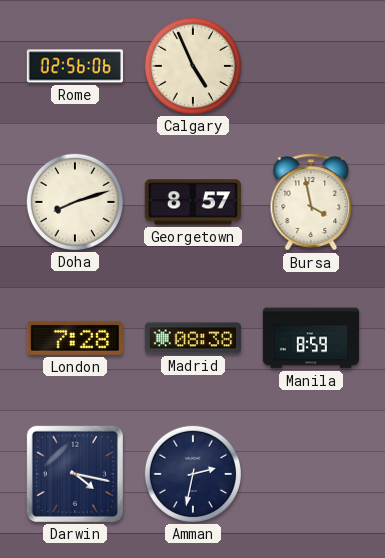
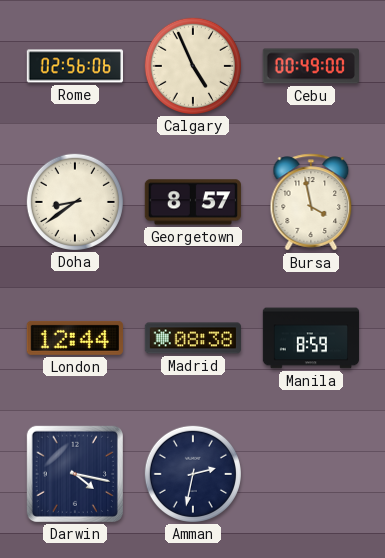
Cebu: none -> 00:49 (311, 66)
Doha: 8:12 -> 8:39 (74, 201)
London: 7:28 -> 12:44 (75, 338)
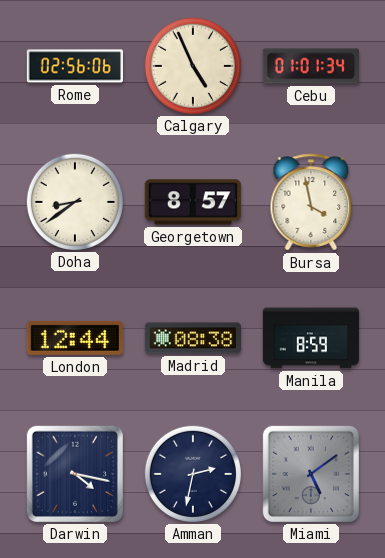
Cebu: 00:49 -> 01:01 (311, 66)
Miami: none -> 5:09 (311, 474)
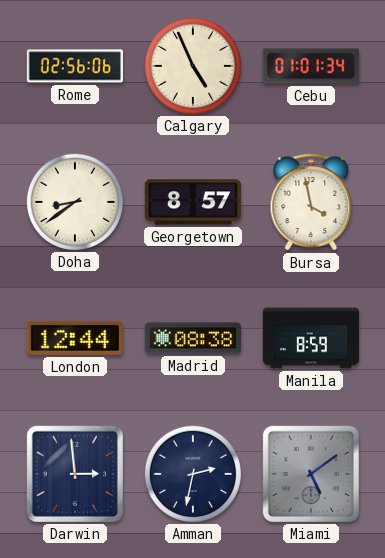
Darwin: 4:17 -> 2:59 (75, 474)
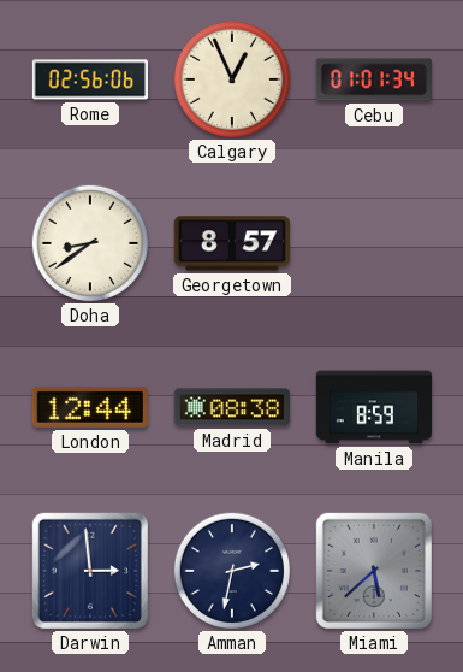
Calgary: 4:56 -> 12:56 (231, 78)
Bursa: 3:58 -> none (311, 202)
Miami: 5:09 -> 5:38 (374, 571)
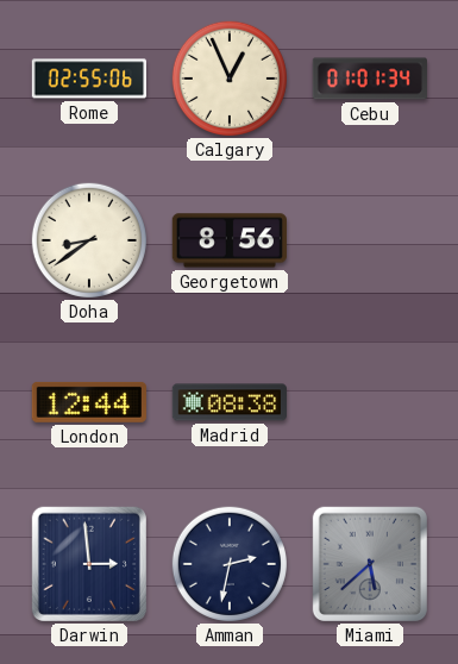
Rome: 02:56 -> 02:55 (88, 79)
Georgetown: 8:57 -> 8:56 (230, 240)
Manila: 8:59 -> none (374, 407)
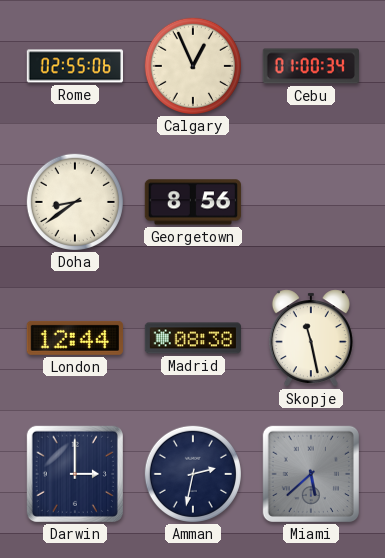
Cebu: 01:01 -> 01:00 (311, 66)
Skopje: none -> 11:28 (311, 338)
Darwin: 2:59 -> 3:00 (75, 474)
